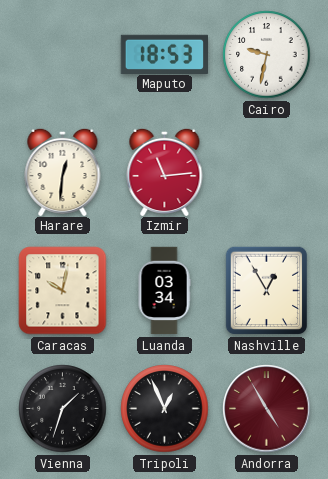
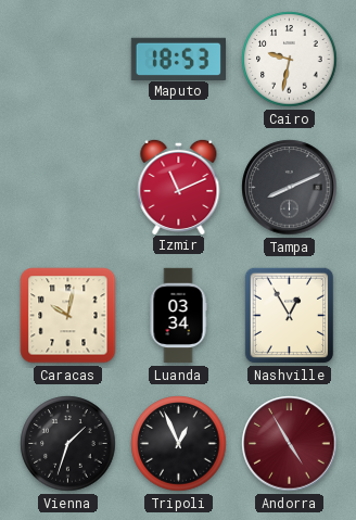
Harare: 12:31 -> none (63, 171)
Izmir: 11:14 -> 11:11 (179, 186)
Tampa: none -> 8:11 (290, 188)
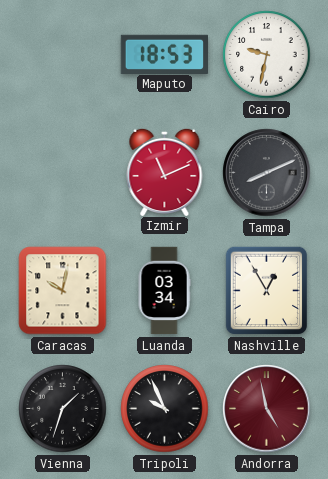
Tripoli: 12:56 -> 9:56 (165, 409)
Andorra: 4:55 -> 4:58 (267, 409)
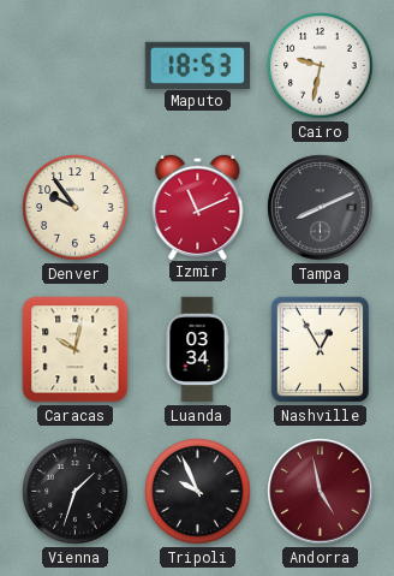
Denver: none -> 9:54 (76, 208)
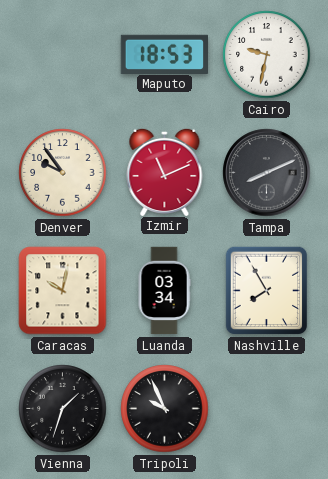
Nashville: 12:55 -> 7:55 (267, 291)
Andorra: 4:58 -> none (321, 492)
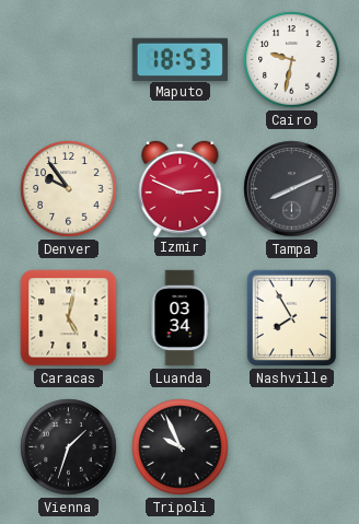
Izmir: 11:11 -> 2:49 (181, 187)
Caracas: 10:02 -> 5:02 (69, 318)
